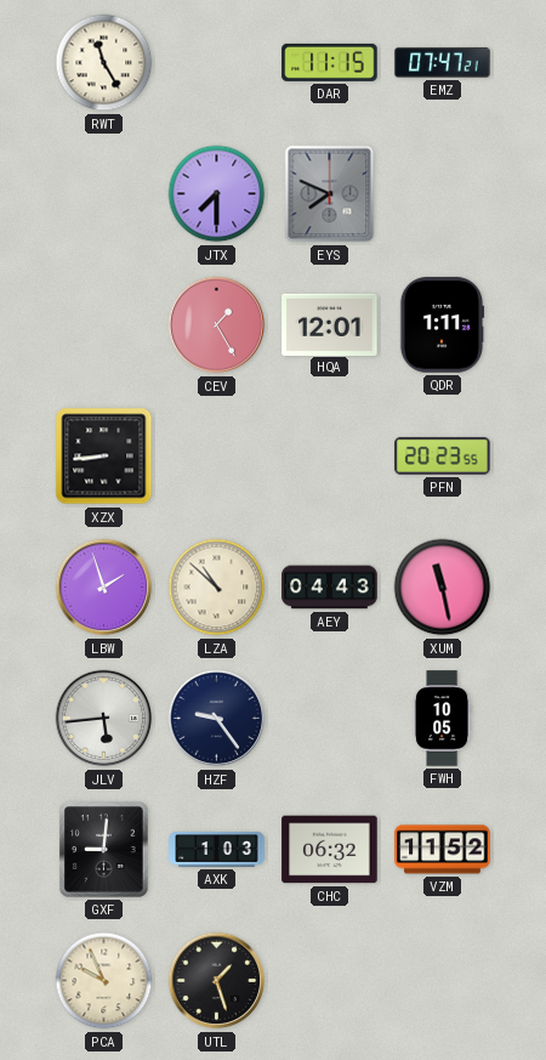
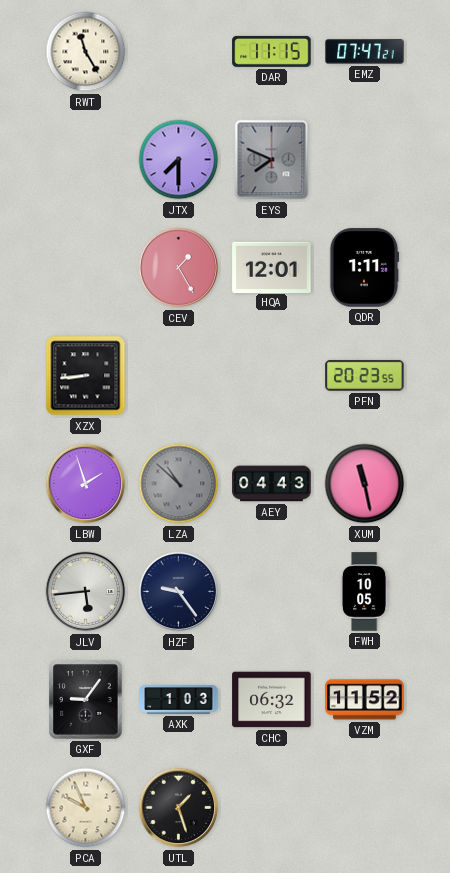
LZA dial: cream -> grey (179, 484)
GXF: 9:01 -> 9:06 (86, 700)
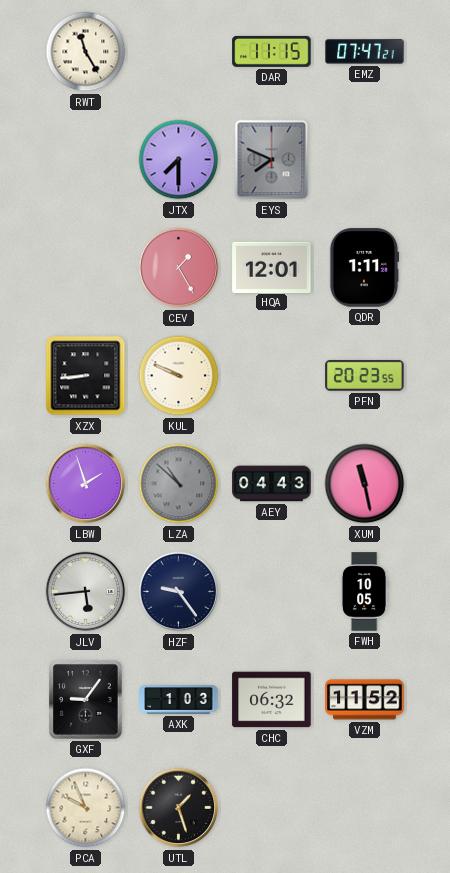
KUL: none -> 9:49 (179, 376)
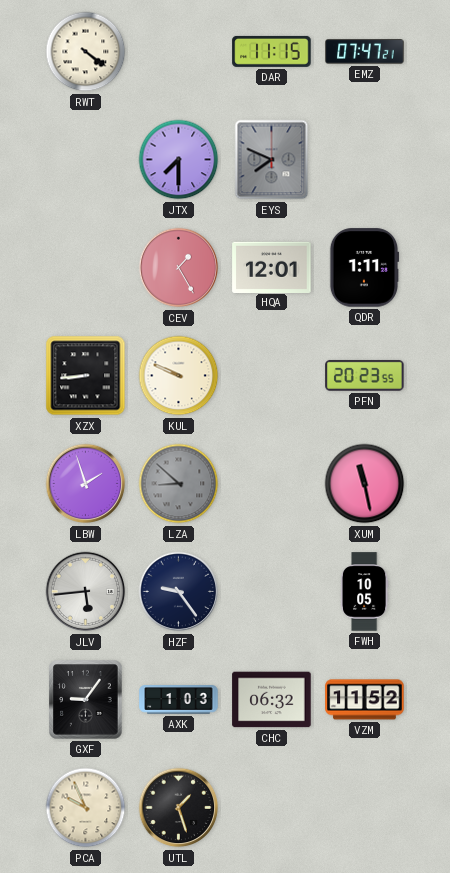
RWT: 11:25 -> 4:21 (86, 52)
LZA: 10:52 -> 8:52 (179, 484)
AEY: 04:43 -> none (272, 484)
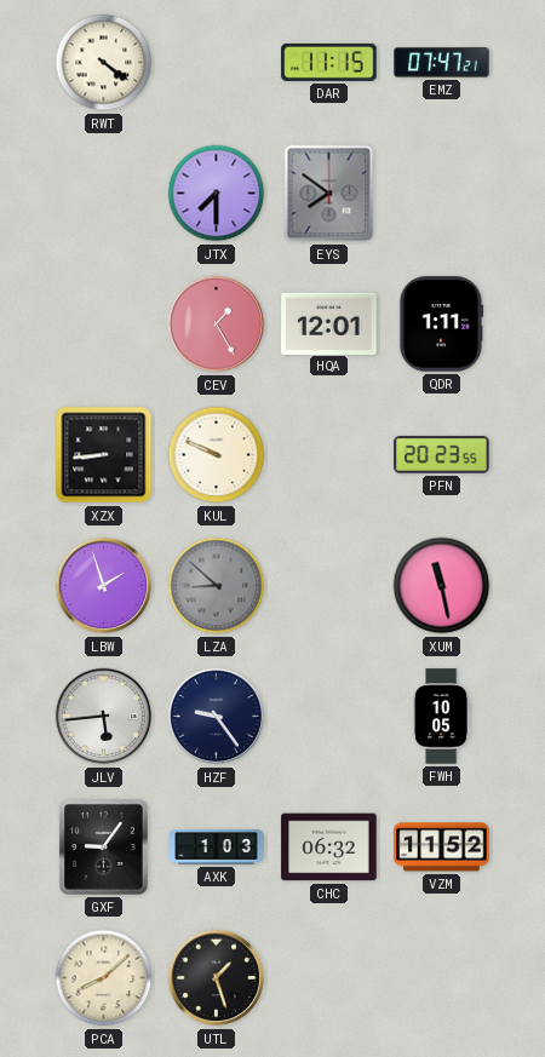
EYS: 7:49 -> 7:51 (329, 194)
PCA: 9:56 -> 8:08 (104, 978)
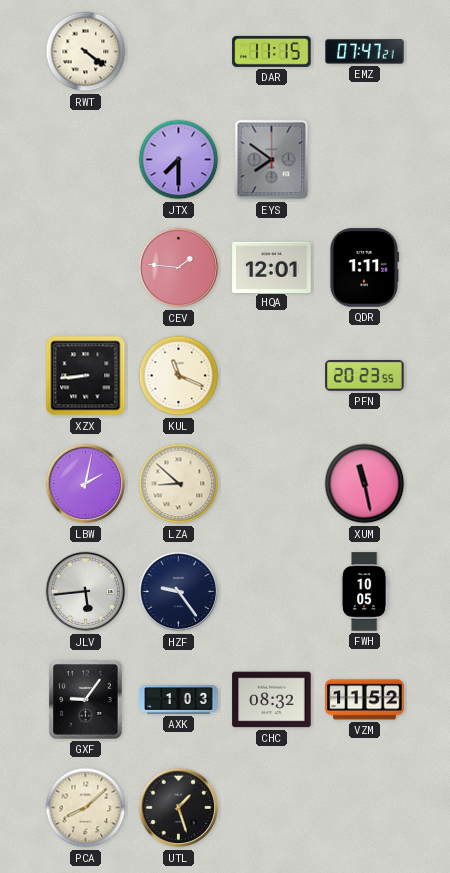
CEV: 1:25 -> 1:46 (179, 268)
KUL: 9:49 -> 11:19 (179, 376)
LBW: 1:57 -> 2:02 (86, 484)
LZA dial: grey -> cream (179, 484)
CHC: 06:32 -> 08:32 (272, 700)
